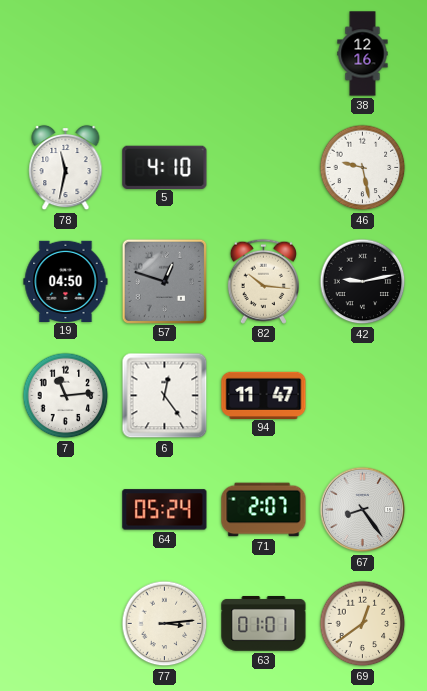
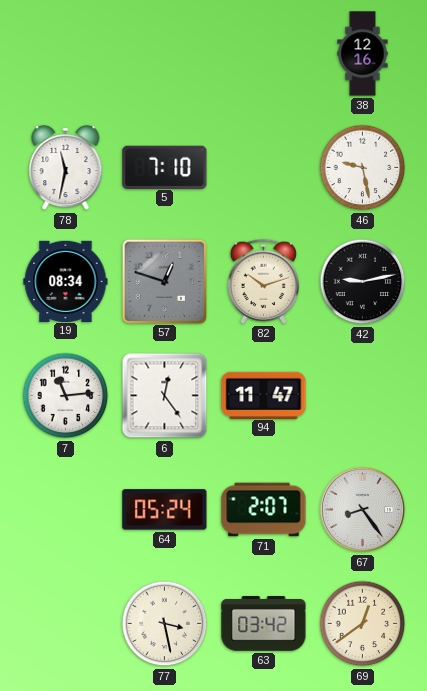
5: 4:10 -> 7:10 (165, 167)
19: 04:50 -> 08:34 (66, 281)
82: 10:16 -> 10:12 (263, 281)
77: 3:14 -> 3:28 (165, 624)
63: 01:01 -> 03:42 (264, 624)
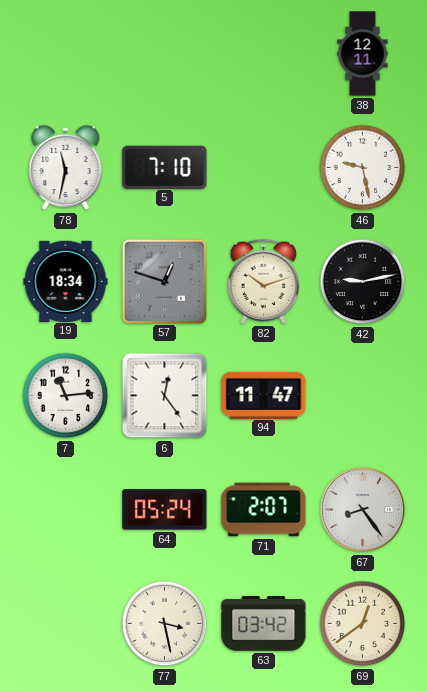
38: 12:16 -> 12:11 (363, 54)
19: 08:34 -> 18:34 (66, 281)
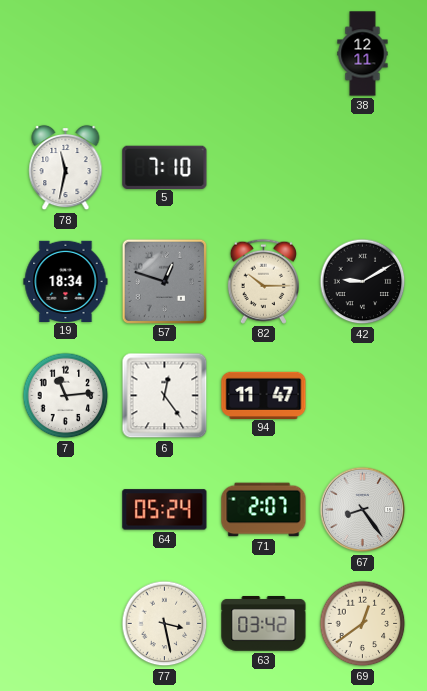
46: 9:28 -> none (363, 168)
82: 10:12 -> 10:15 (263, 281)
42: 9:13 -> 9:10 (363, 282)
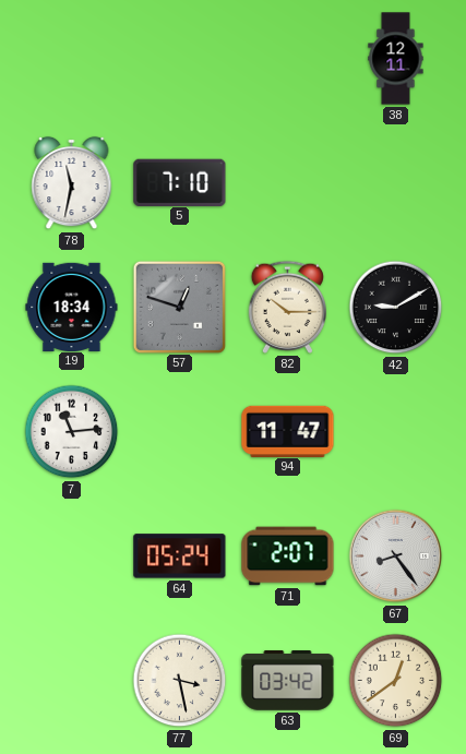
6: 12:24 -> none (165, 396)
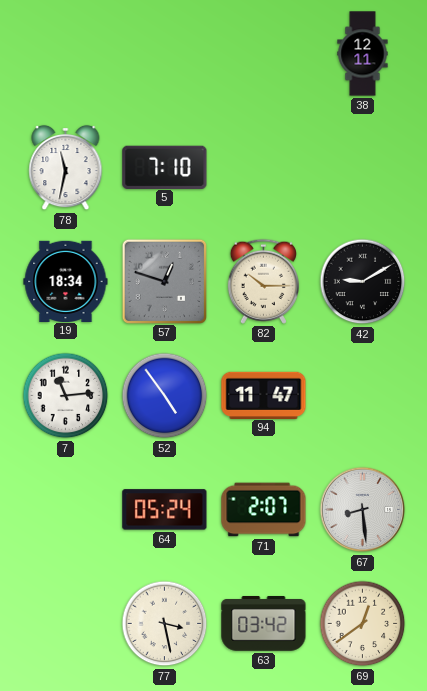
52: none -> 4:54 (165, 396)
67: 8:24 -> 8:29 (363, 510)
